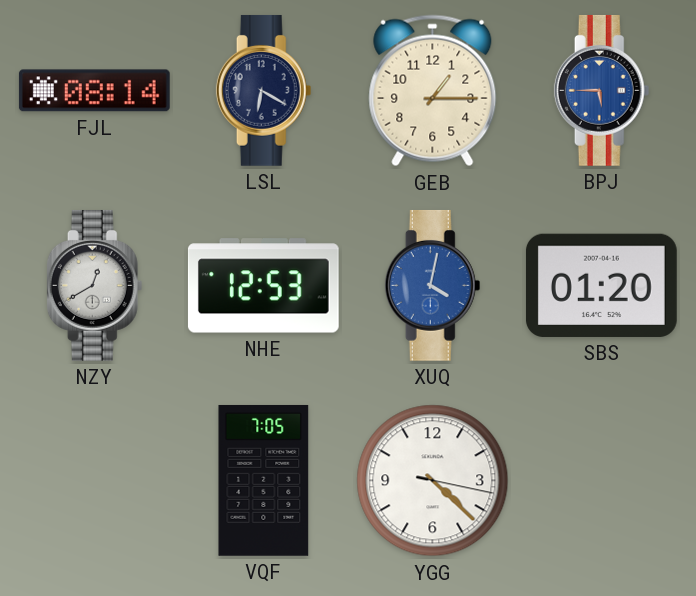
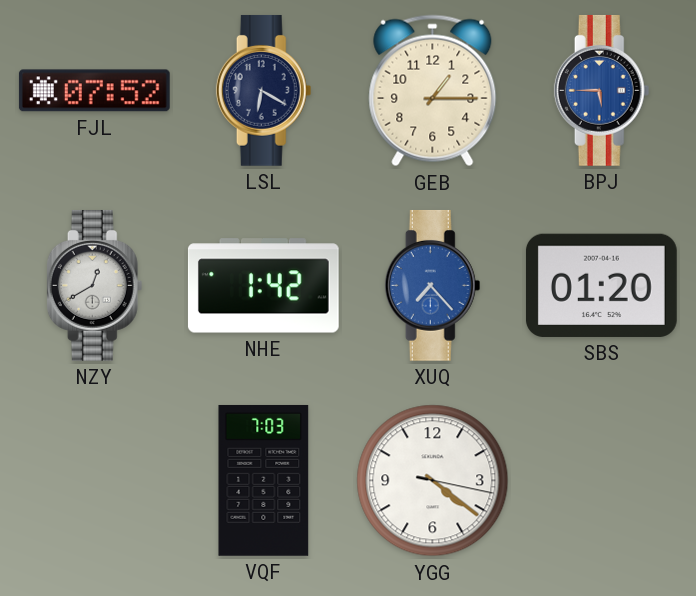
FJL: 08:14 -> 07:52 (94, 91)
NHE: 12:53 -> 1:42 (263, 286)
XUQ: 4:02 -> 7:23 (433, 286)
VQF: 7:05 -> 7:03 (264, 480)
YGG: 4:22 -> 4:21 (433, 481)
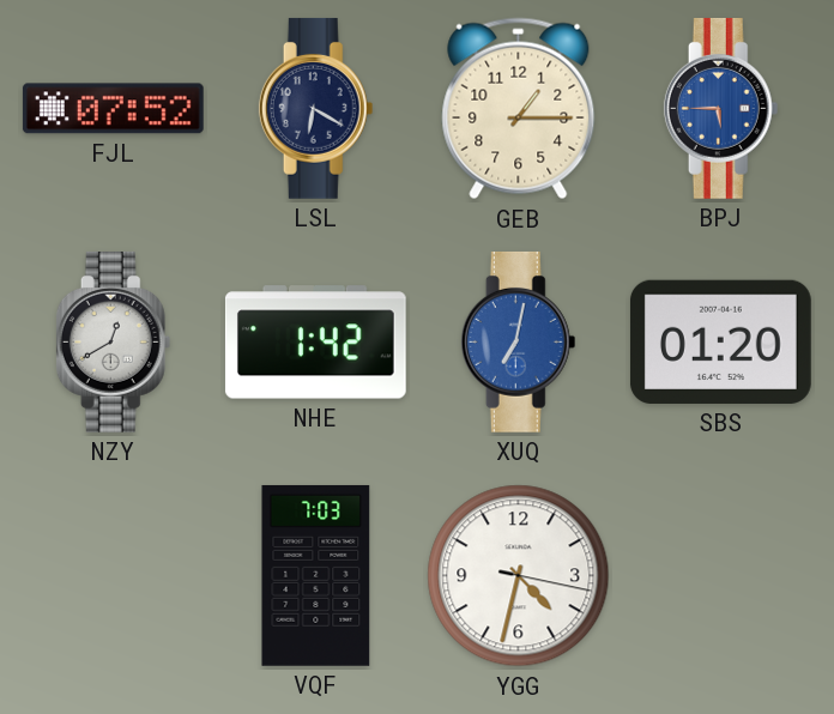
XUQ: 7:23 -> 7:02 (519, 343)
YGG: 4:21 -> 4:32 (519, 576)
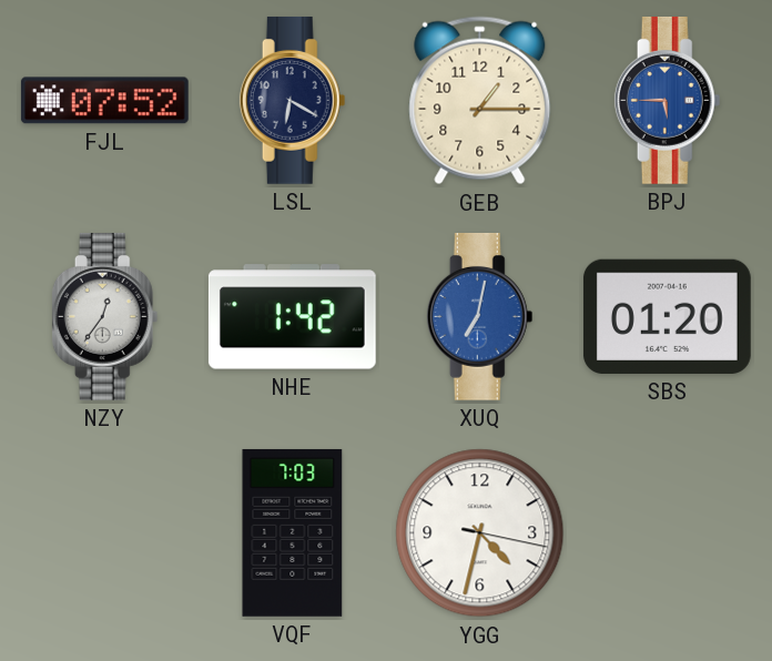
NZY: 12:40 -> 12:36 (105, 317)
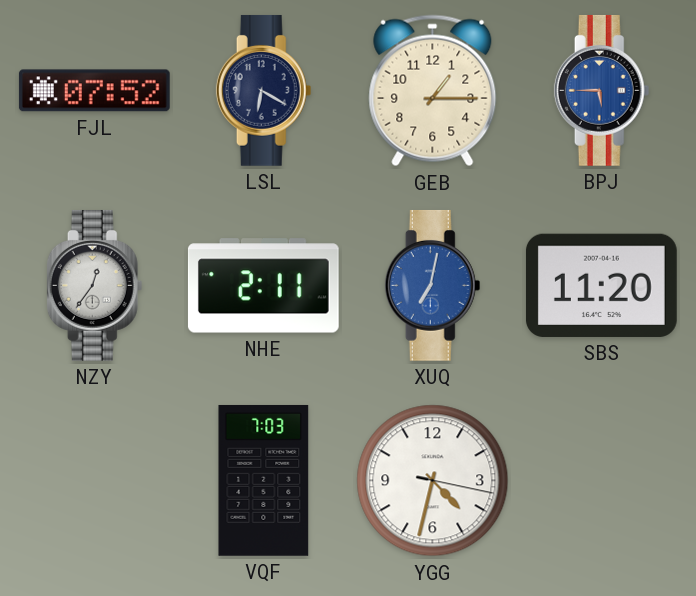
NHE: 1:42 -> 2:11 (263, 286)
SBS: 01:20 -> 11:20 (601, 285)
